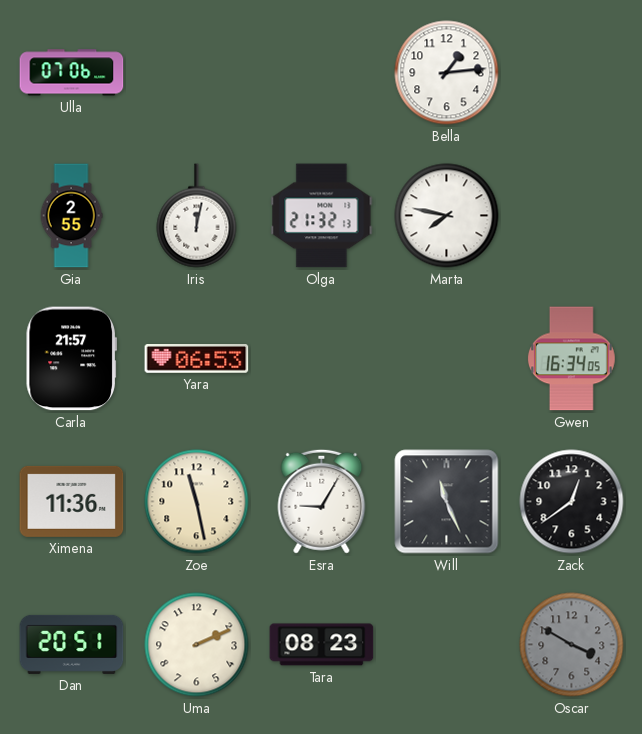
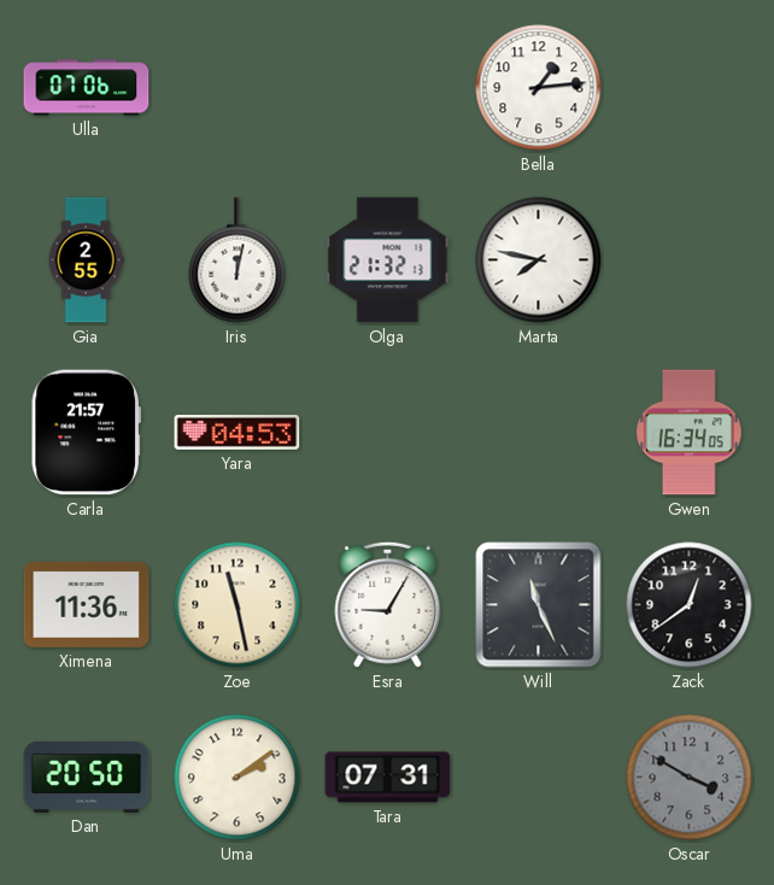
Yara: 06:53 -> 04:53 (238, 433)
Dan: 20:51 -> 20:50 (87, 776)
Uma: 2:11 -> 2:09 (238, 778)
Tara: 08:23 -> 07:31 (388, 778)
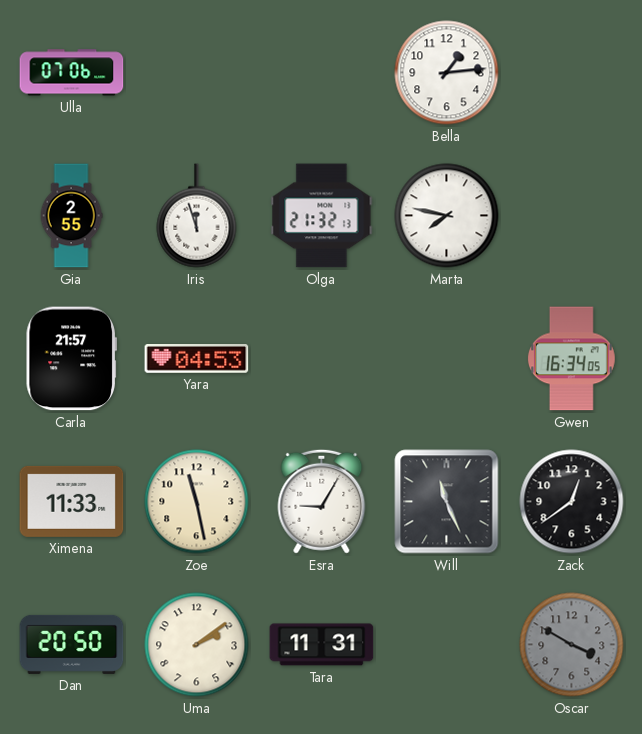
Iris: 12:02 -> 11:57 (197, 216)
Ximena: 11:36 -> 11:33 (72, 501)
Tara: 07:31 -> 11:31 (322, 645)
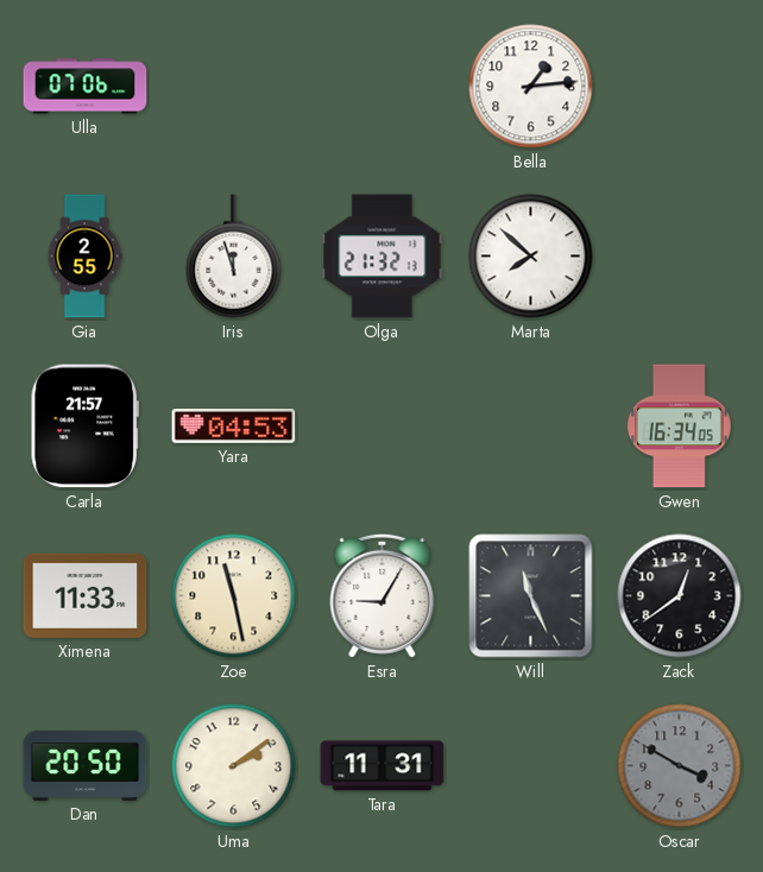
Marta: 7:47 -> 7:52 (531, 257)
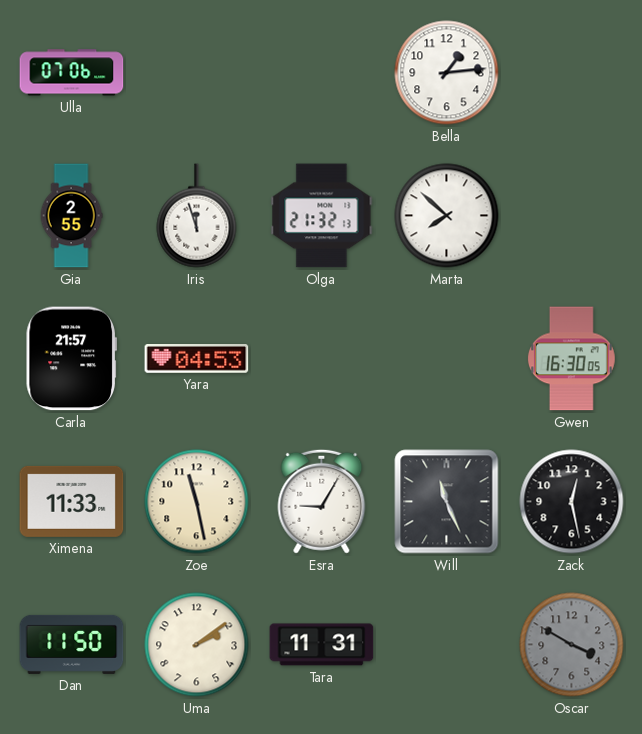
Gwen: 16:34 -> 16:30 (571, 359)
Zack: 12:39 -> 12:28 (572, 502)
Dan: 20:50 -> 11:50 (72, 644)
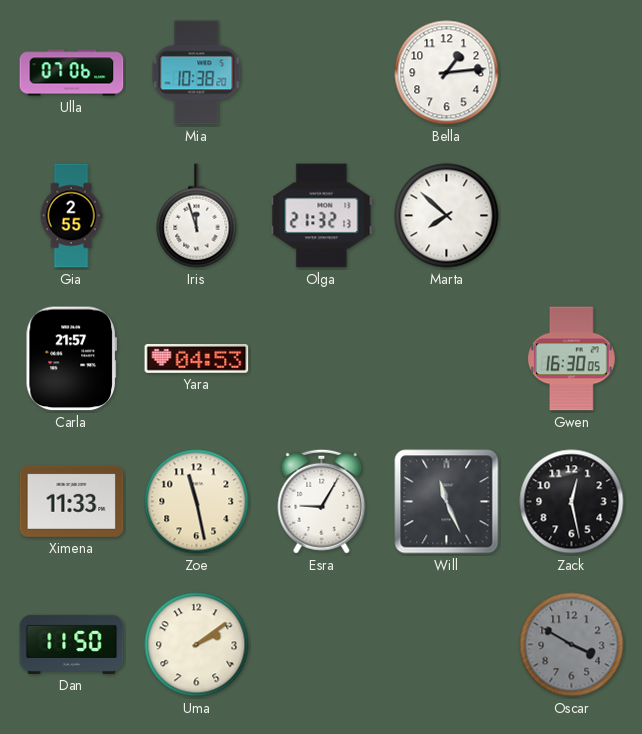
Mia: none -> 10:38 (197, 73)
Tara: 11:31 -> none (322, 645)
